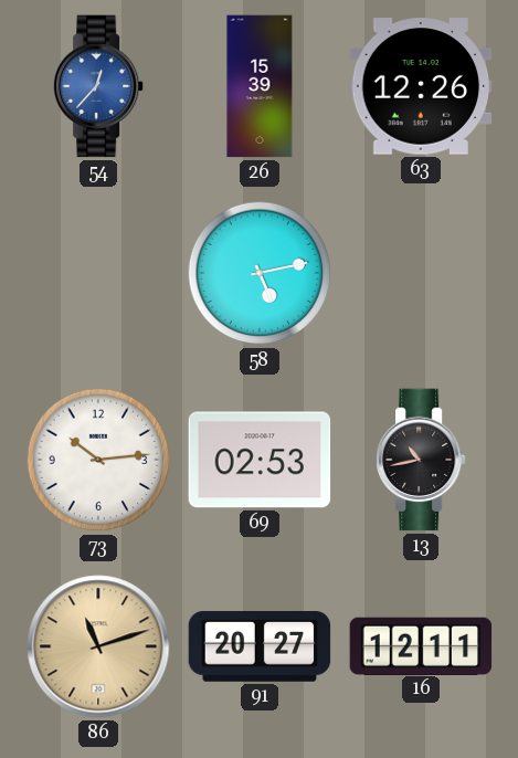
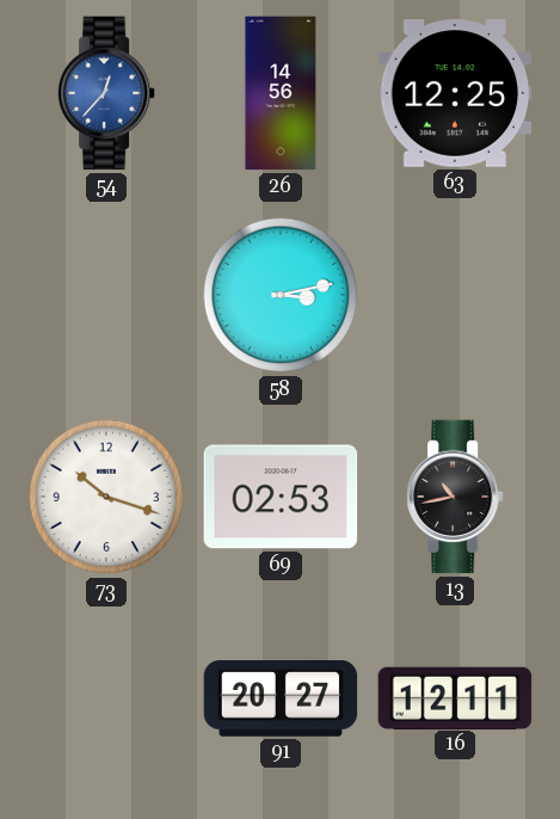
26: 15:39 -> 14:56 (281, 93)
63: 12:26 -> 12:25 (455, 93)
58: 5:13 -> 3:13 (281, 295)
73: 10:14 -> 10:18 (106, 497)
86: 11:12 -> none (98, 646)
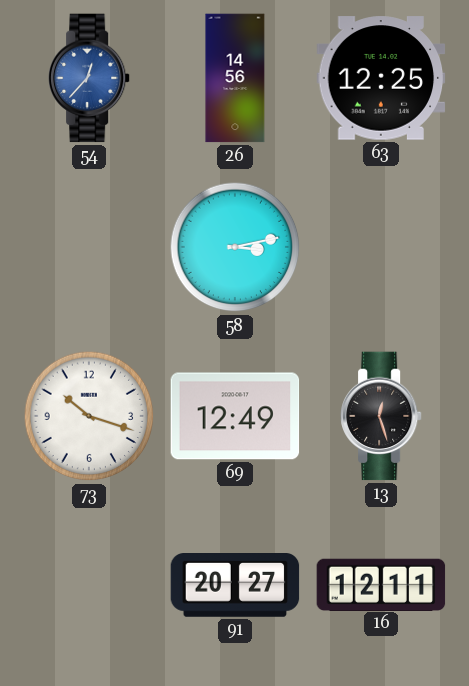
69: 02:53 -> 12:49 (235, 416)
13: 10:43 -> 12:27 (382, 416)
